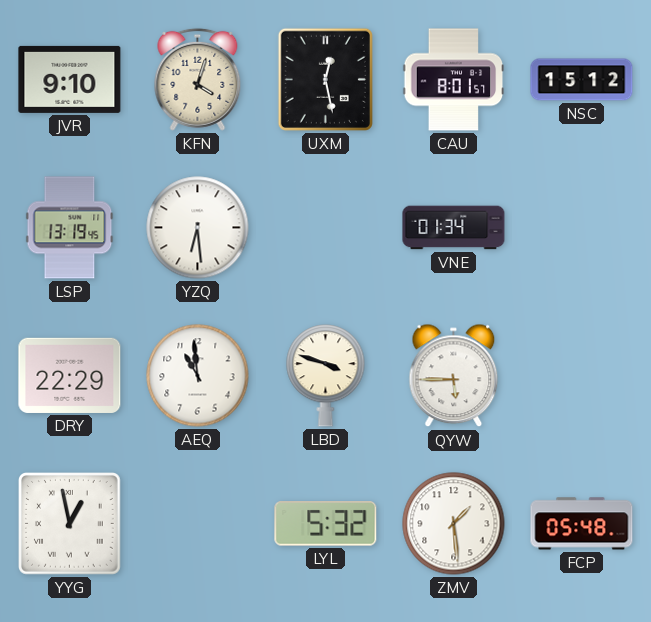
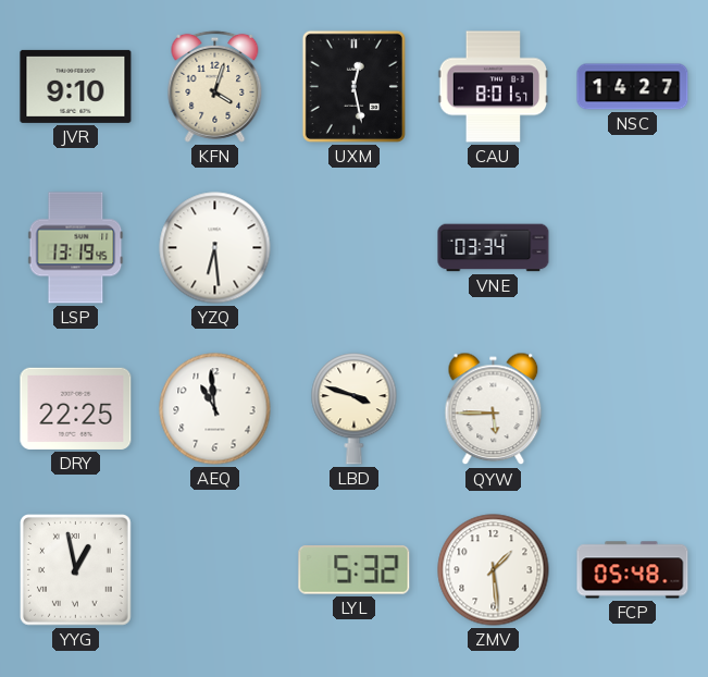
NSC: 15:12 -> 14:27 (633, 87)
VNE: 01:34 -> 03:34 (494, 248)
DRY: 22:29 -> 22:25 (76, 408)
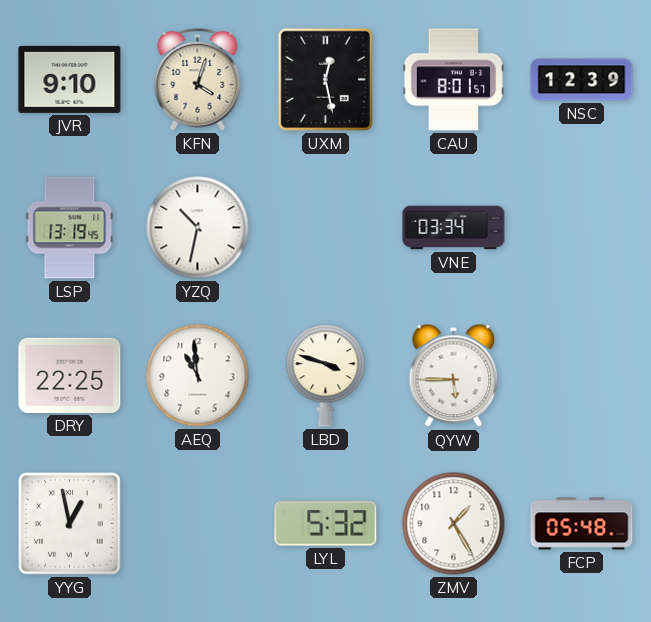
NSC: 14:27 -> 12:39 (582, 80)
YZQ: 6:29 -> 10:32 (198, 228)
ZMV: 1:29 -> 1:25 (454, 524)
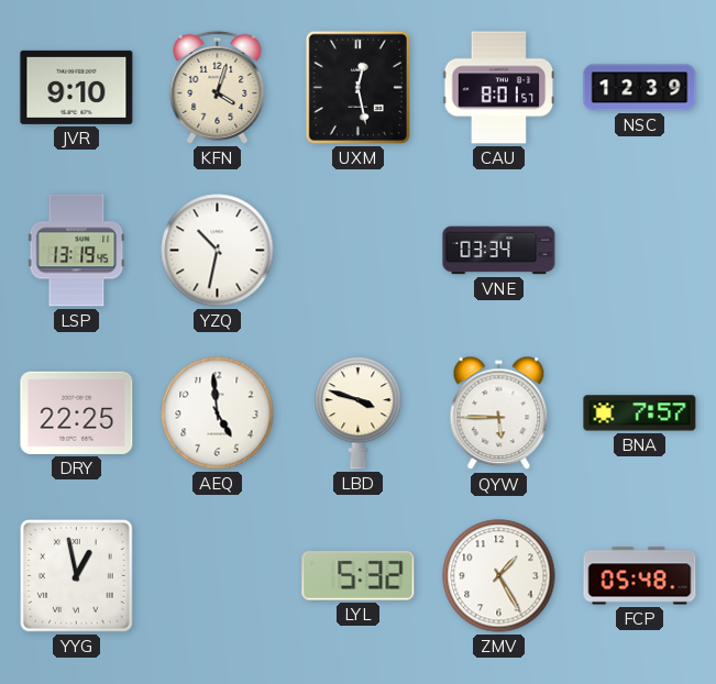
AEQ: 10:59 -> 4:59 (218, 413)
BNA: none -> 7:57 (640, 413)
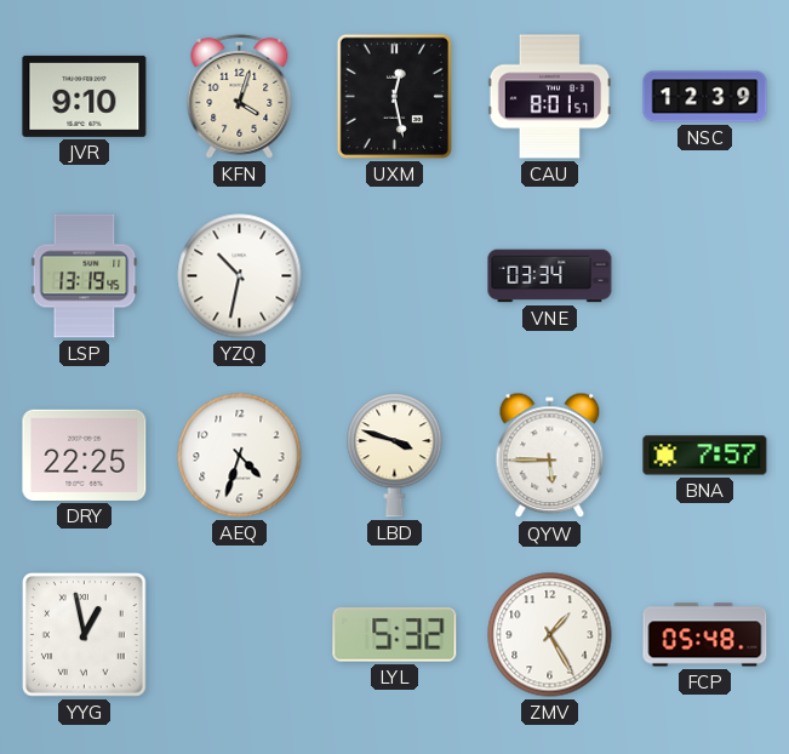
AEQ: 4:59 -> 4:33 (240, 456)
